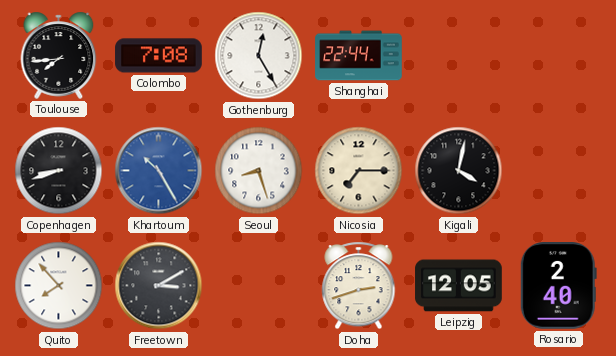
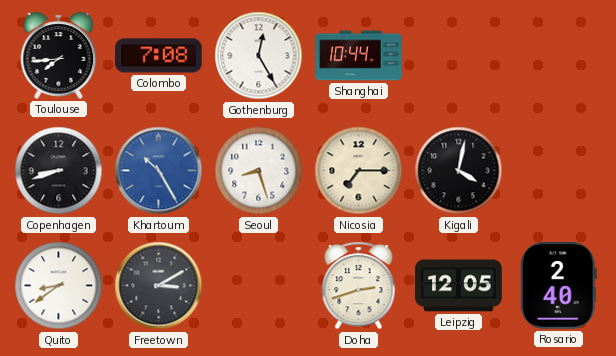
Shanghai: 22:44 -> 10:44 (359, 56)
Quito: 7:53 -> 8:39 (59, 286)
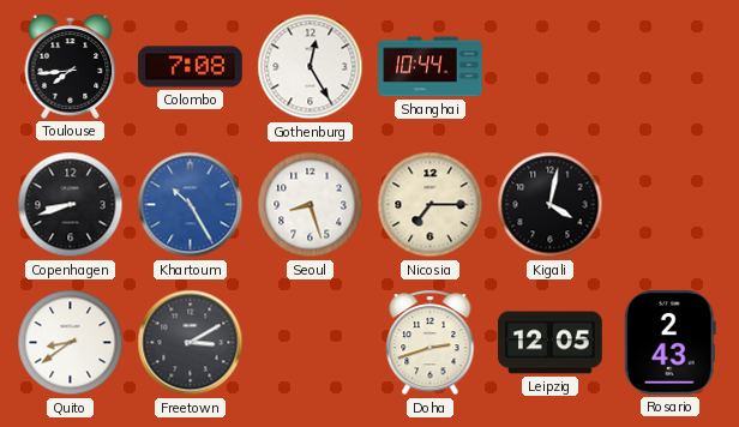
Rosario: 2:40 -> 2:43 (669, 343)
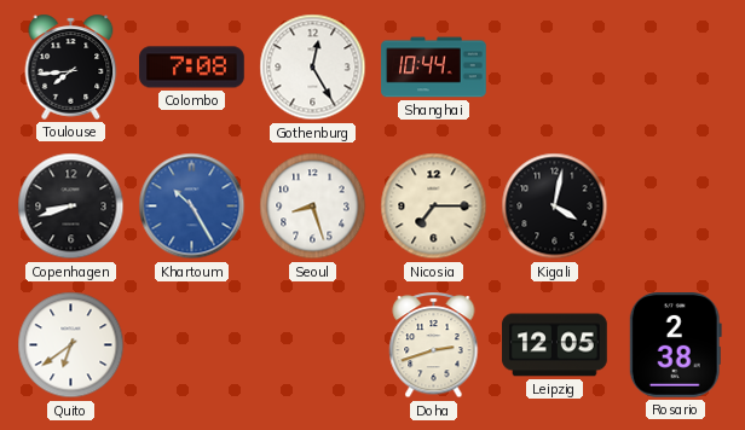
Quito: 8:39 -> 6:39 (71, 345)
Freetown: 3:10 -> none (191, 343)
Rosario: 2:43 -> 2:38 (675, 345)
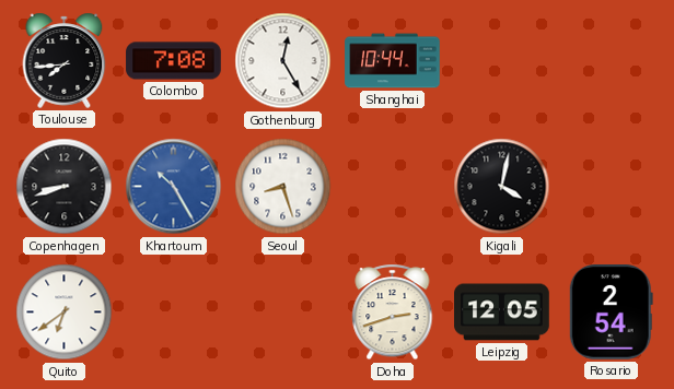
Nicosia: 7:15 -> none (434, 207)
Rosario: 2:38 -> 2:54 (611, 313)
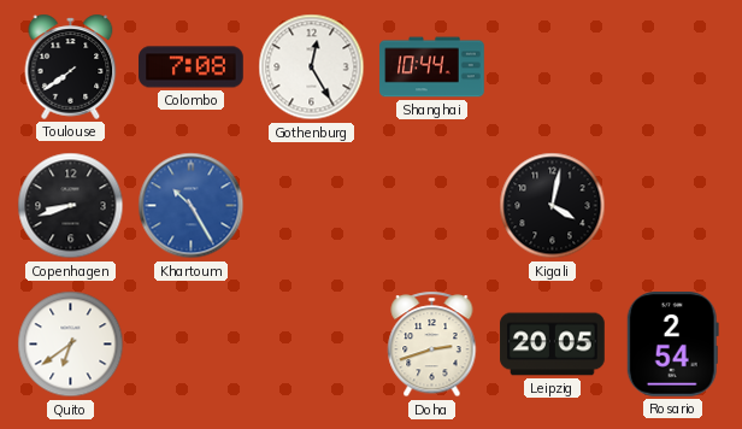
Toulouse: 7:44 -> 7:39 (71, 66)
Seoul: 8:27 -> none (283, 187)
Leipzig: 12:05 -> 20:05 (553, 345)
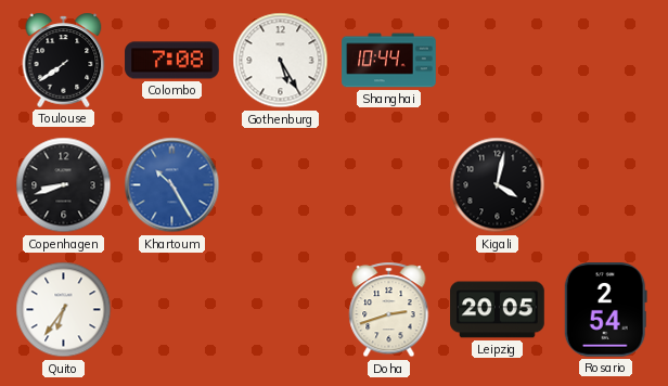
Gothenburg: 12:25 -> 5:25 (281, 61)
Quito: 6:39 -> 6:36 (64, 310)
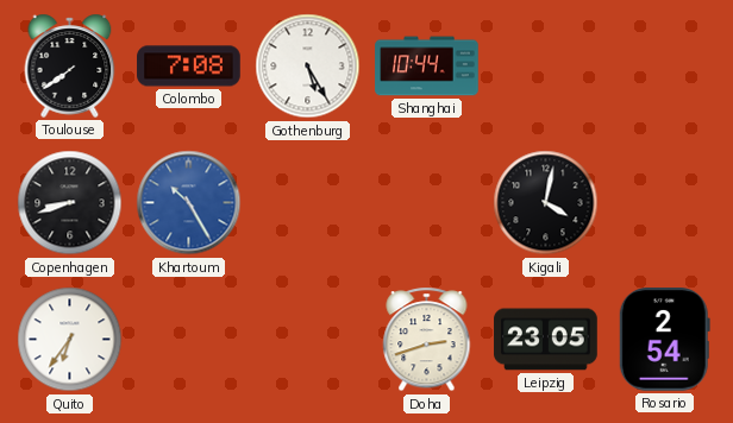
Leipzig: 20:05 -> 23:05 (546, 340)
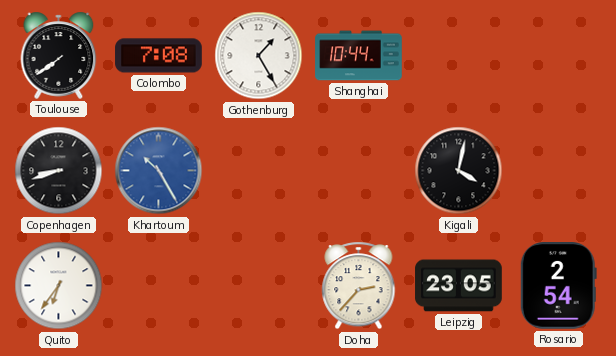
Gothenburg: 5:25 -> 1:25 (259, 56)
Doha: 2:42 -> 2:37 (359, 286)
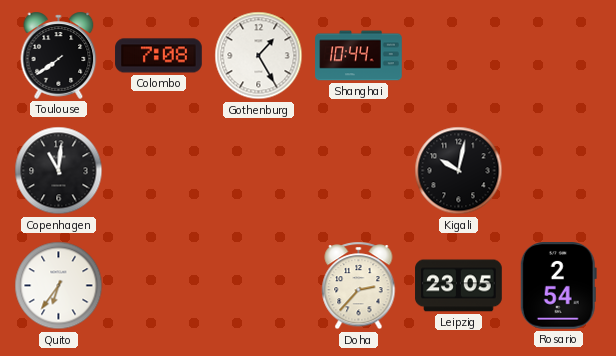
Copenhagen: 8:42 -> 11:01 (59, 171)
Khartoum: 10:25 -> none (159, 171)
Kigali: 4:02 -> 10:02 (459, 171)
